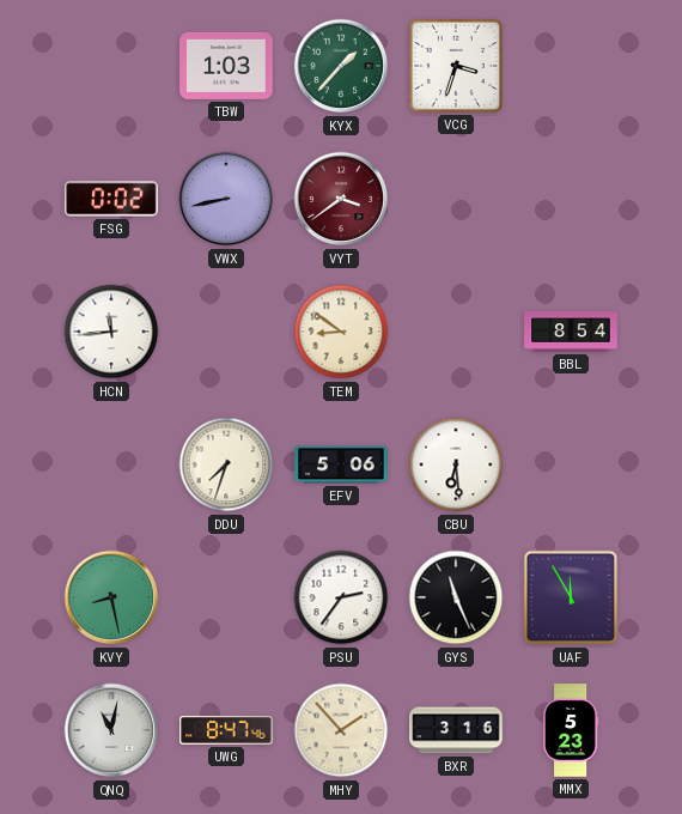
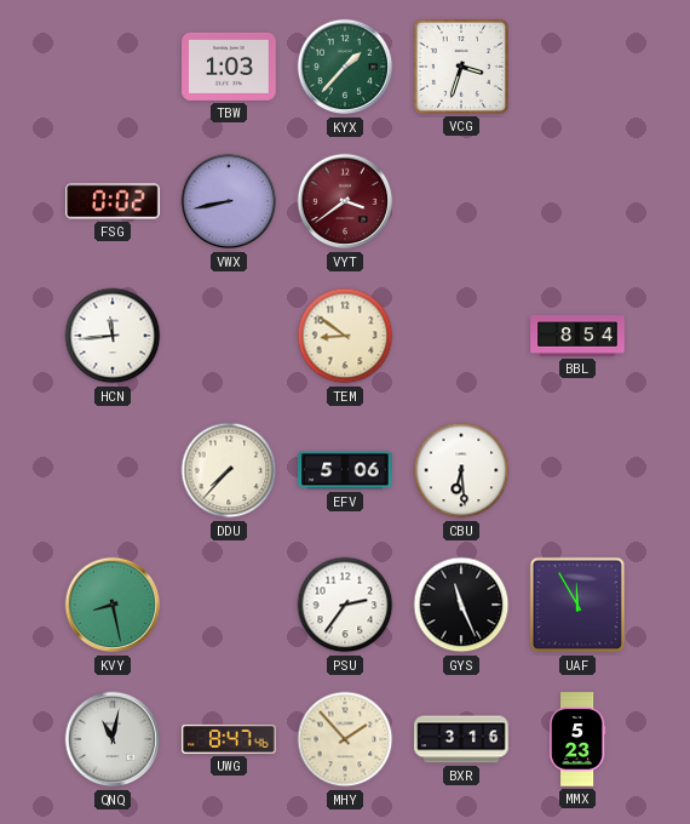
DDU: 7:33 -> 7:37 (229, 470)
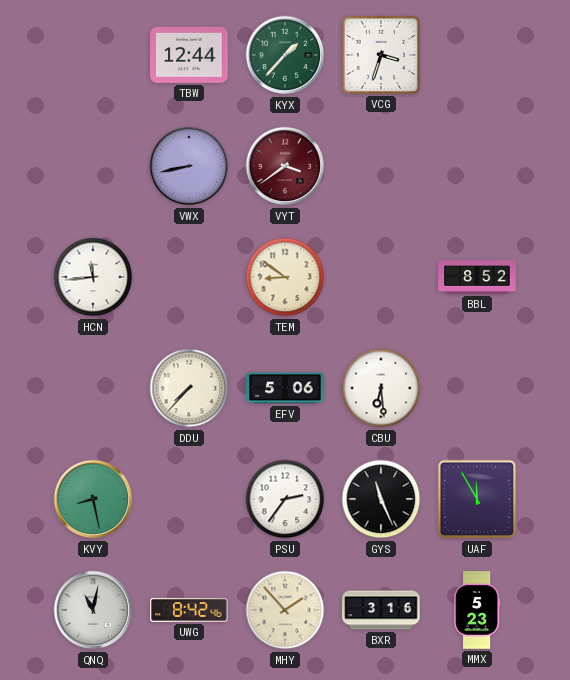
TBW: 1:03 -> 12:44 (189, 55)
FSG: 0:02 -> none (113, 201)
BBL: 8:54 -> 8:52 (477, 277)
UWG: 8:47 -> 8:42 (189, 610)
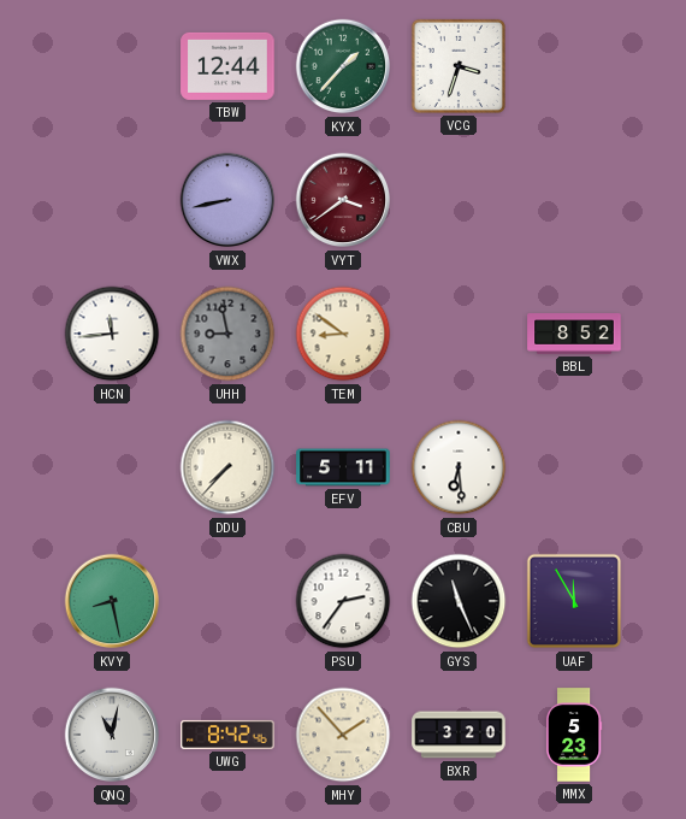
UHH: none -> 8:58 (227, 334)
EFV: 5:06 -> 5:11 (343, 467)
BXR: 3:16 -> 3:20 (459, 735)
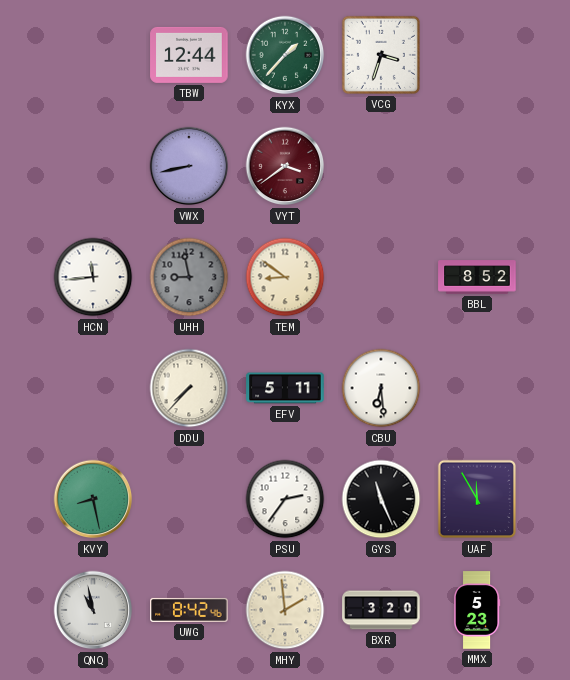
QNQ: 11:02 -> 10:58 (93, 610)
MHY: 1:53 -> 1:59 (285, 610)
